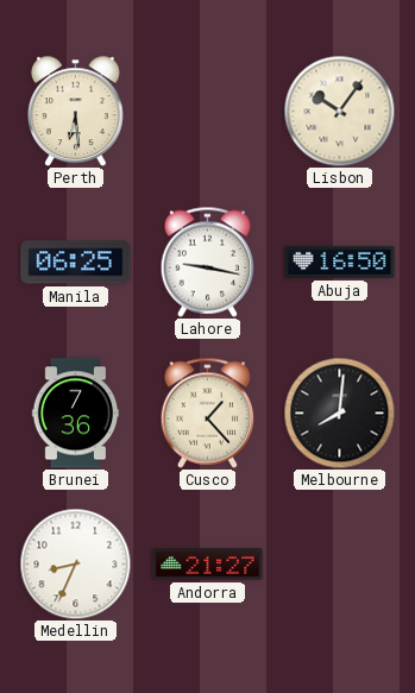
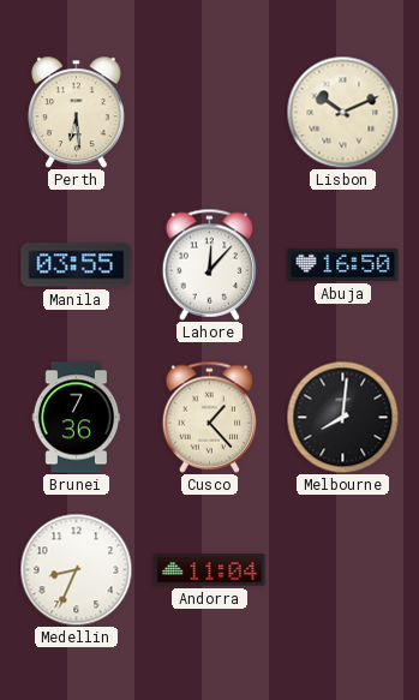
Lisbon: 10:06 -> 10:11 (342, 112)
Manila: 06:25 -> 03:55 (77, 265)
Lahore: 9:17 -> 12:07 (210, 264)
Andorra: 21:27 -> 11:04 (210, 570)
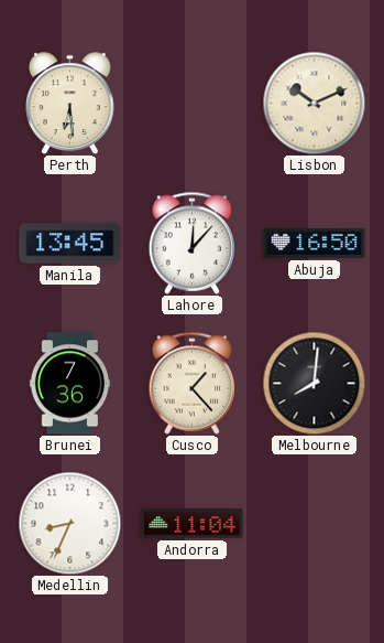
Manila: 03:55 -> 13:45 (70, 244)
